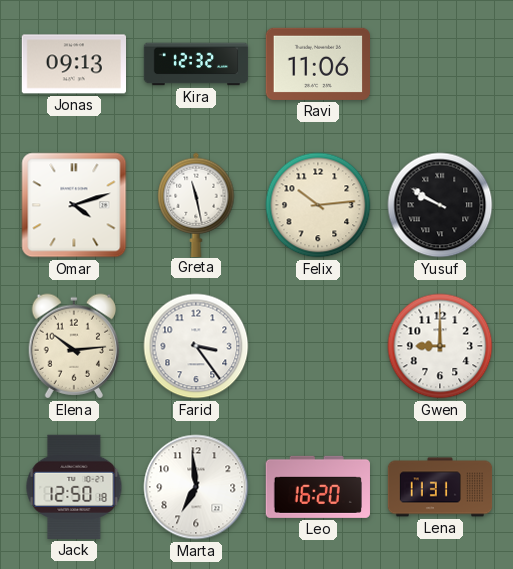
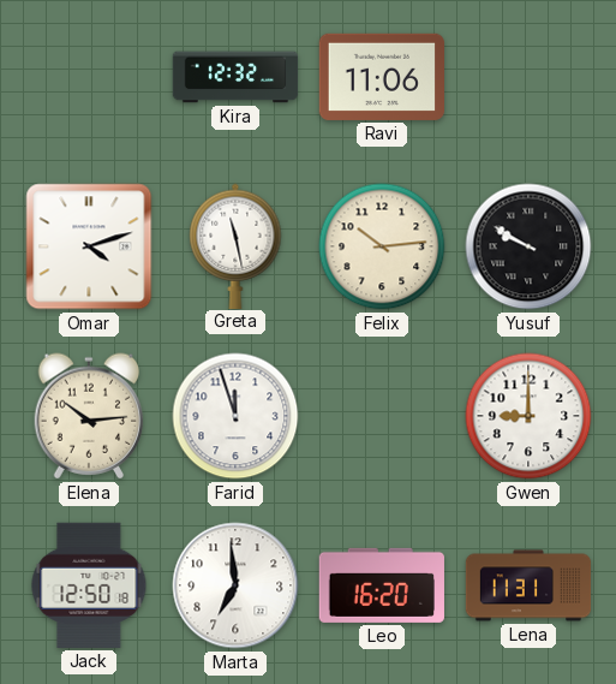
Jonas: 09:13 -> none (73, 64)
Farid: 3:24 -> 11:57 (235, 416)
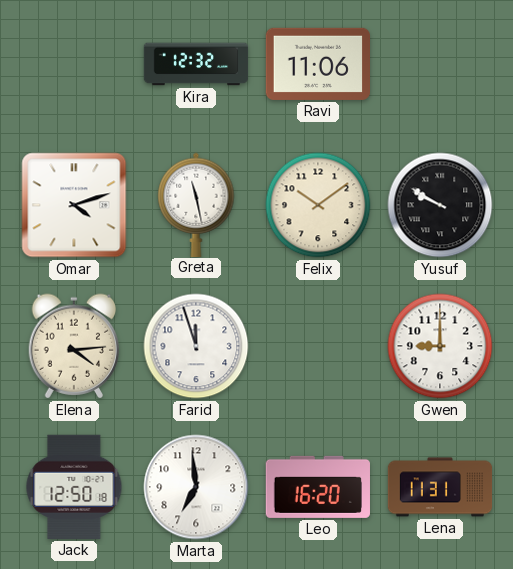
Felix: 10:14 -> 10:09 (318, 205)
Elena: 10:14 -> 4:14 (74, 346)
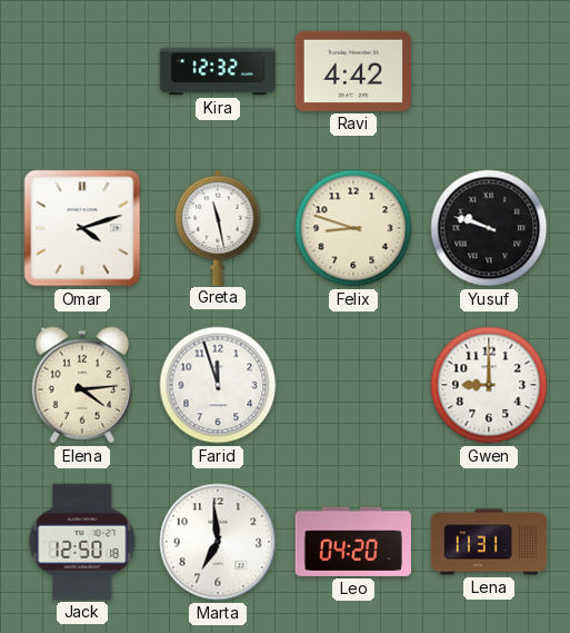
Ravi: 11:06 -> 4:42 (352, 71)
Felix: 10:09 -> 8:48 (353, 228)
Yusuf: 9:50 -> 9:48 (489, 228)
Leo: 16:20 -> 04:20 (353, 542)
